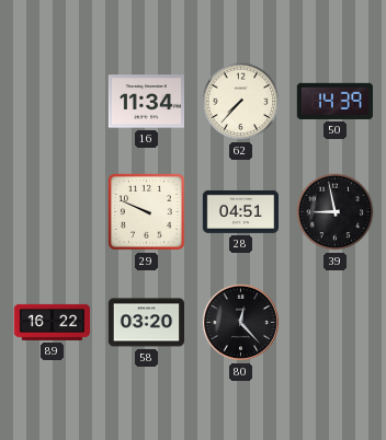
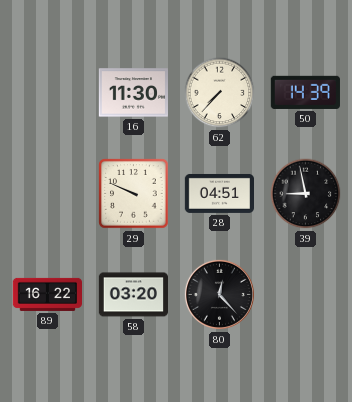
16: 11:34 -> 11:30 (133, 93)
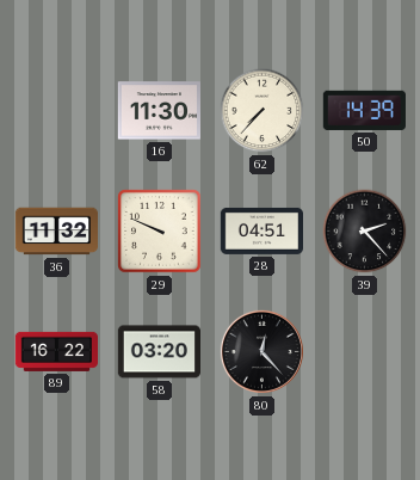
36: none -> 11:32 (57, 232)
39: 8:58 -> 2:23 (365, 232)
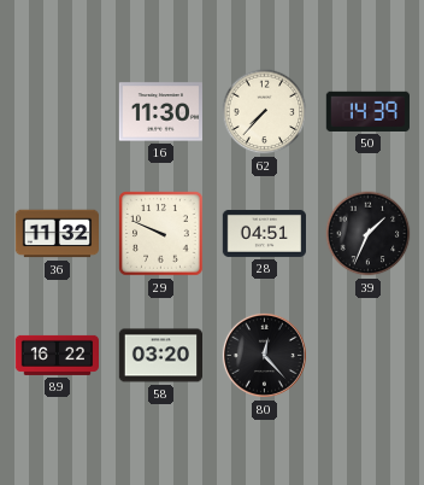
39: 2:23 -> 1:34 (369, 234)
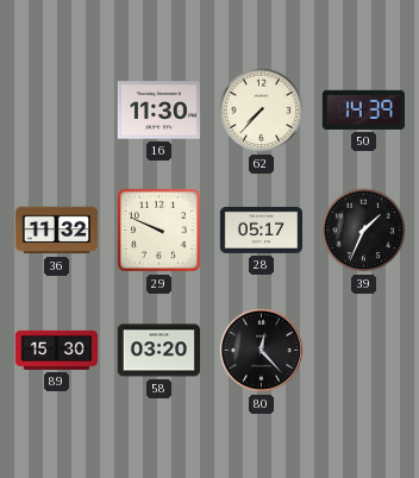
28: 04:51 -> 05:17 (261, 229)
89: 16:22 -> 15:30 (56, 350)
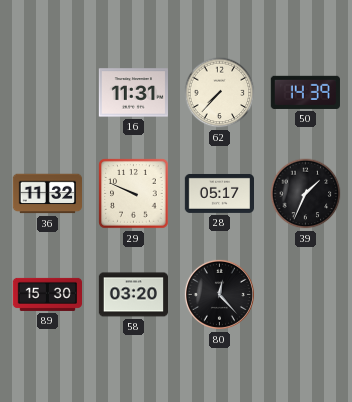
16: 11:30 -> 11:31 (133, 93)
